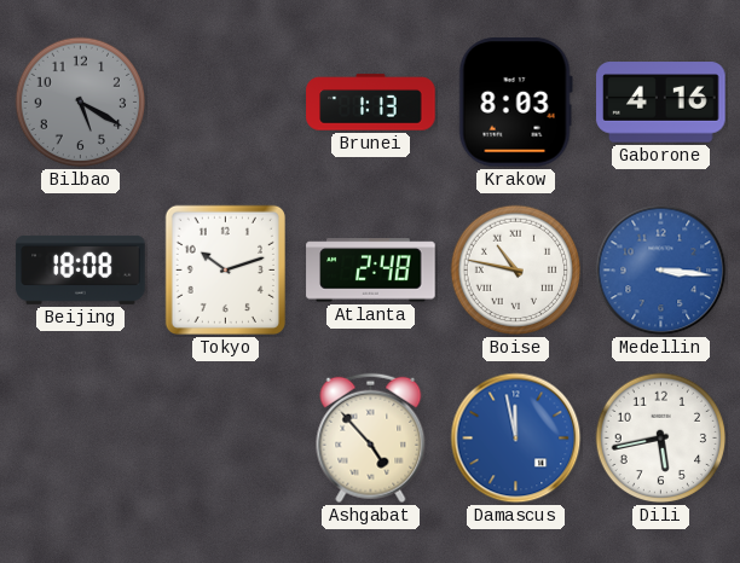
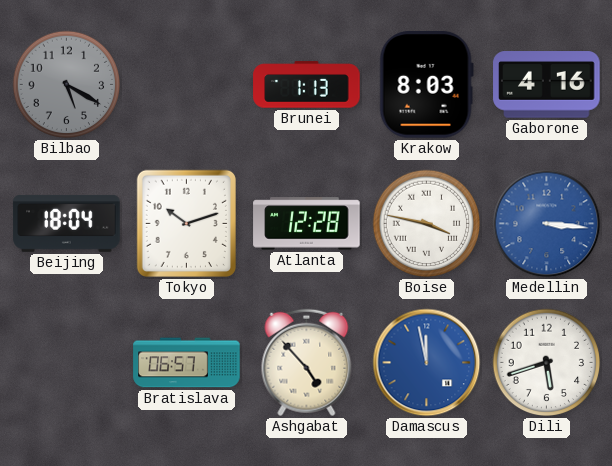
Beijing: 18:08 -> 18:04 (67, 223)
Atlanta: 2:48 -> 12:28 (307, 224)
Boise: 10:47 -> 3:47 (427, 224)
Bratislava: none -> 06:57 (187, 363)
Dili: 5:43 -> 5:42 (547, 363)
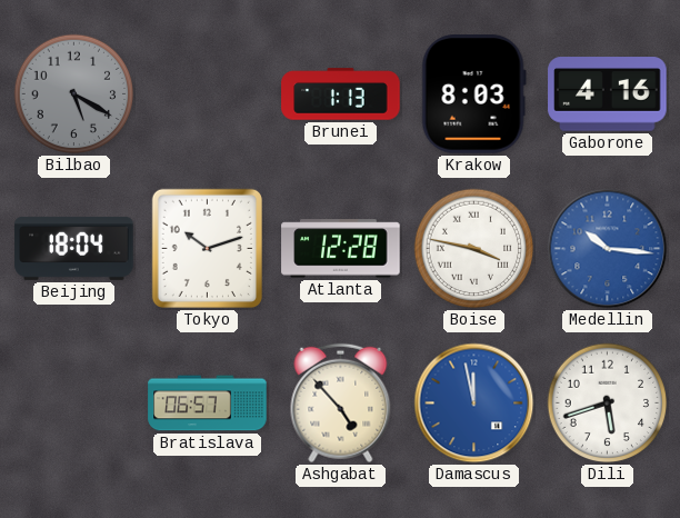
Medellin: 3:16 -> 10:16 (608, 249)
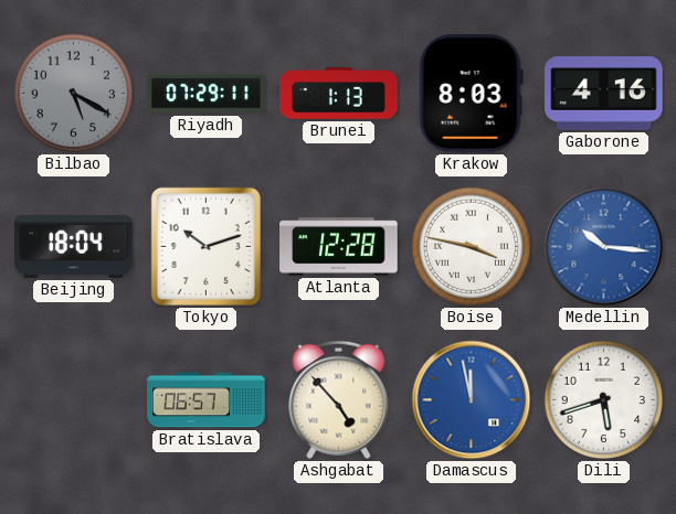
Riyadh: none -> 07:29 (207, 94)
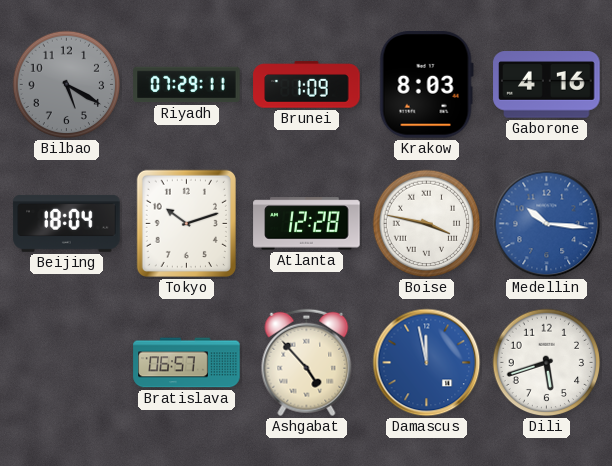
Brunei: 1:13 -> 1:09 (307, 85)
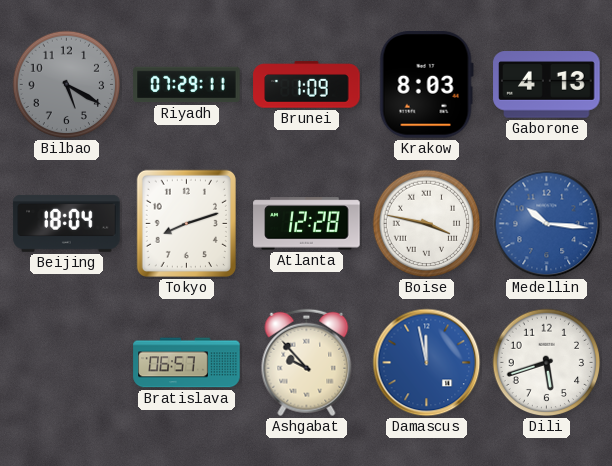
Gaborone: 4:16 -> 4:13 (547, 85)
Tokyo: 10:12 -> 8:12 (186, 223)
Ashgabat: 4:53 -> 9:53 (307, 363)
